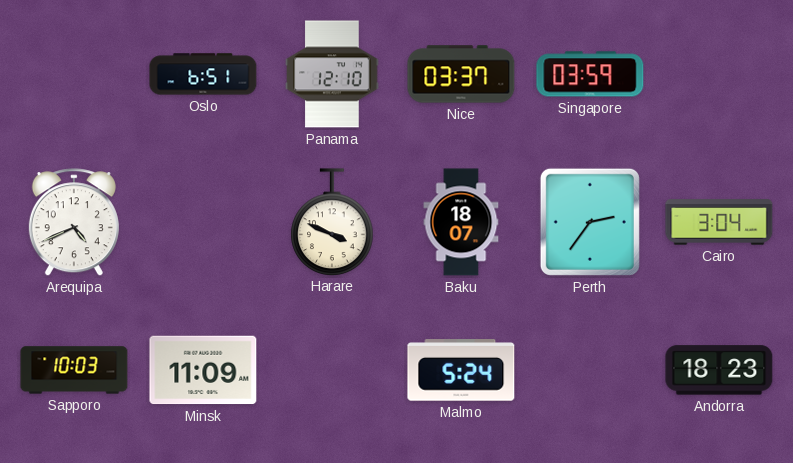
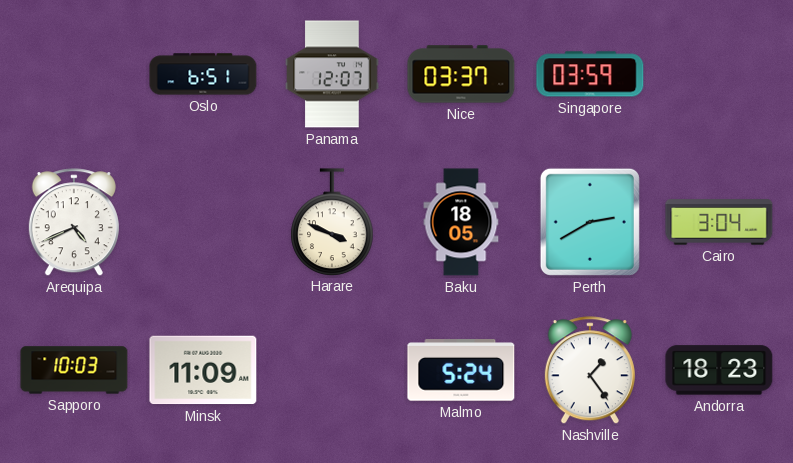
Panama: 12:10 -> 12:07 (332, 74)
Baku: 18:07 -> 18:05 (461, 222)
Perth: 2:36 -> 2:40 (590, 222)
Nashville: none -> 1:24 (590, 371)
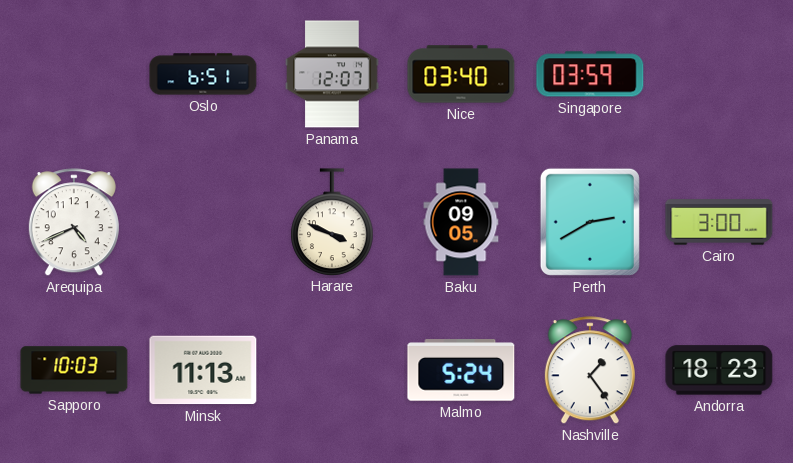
Nice: 03:37 -> 03:40 (461, 74)
Baku: 18:05 -> 09:05 (461, 222)
Cairo: 3:04 -> 3:00 (719, 222)
Minsk: 11:09 -> 11:13 (203, 370)
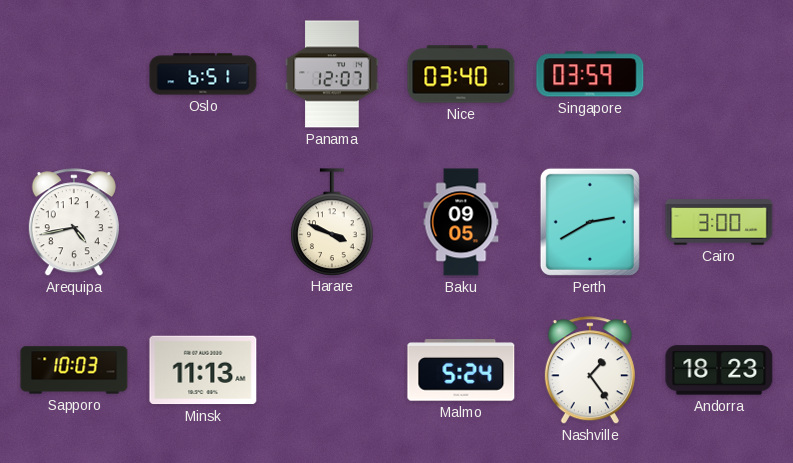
Arequipa: 4:41 -> 4:43 (74, 223)
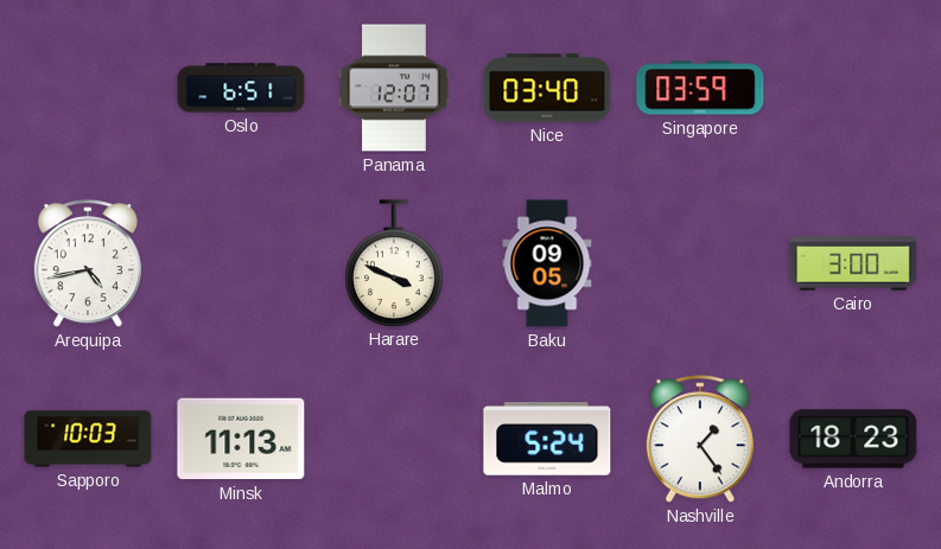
Perth: 2:40 -> none (590, 222)
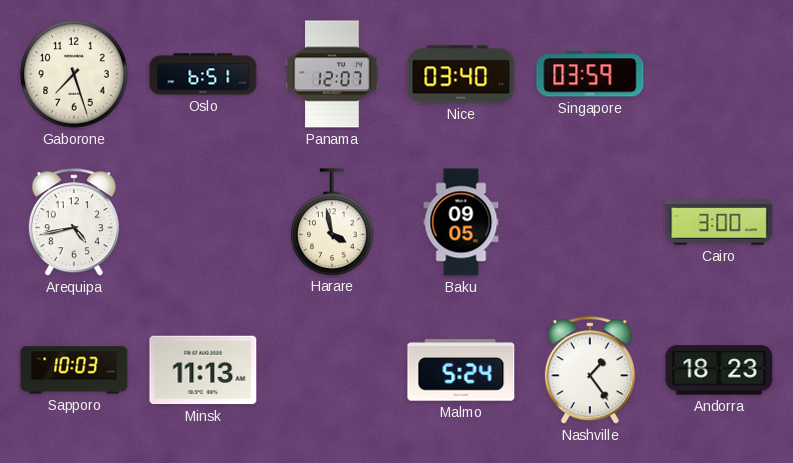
Gaborone: none -> 7:27 (74, 74)
Harare: 3:49 -> 3:58 (332, 222)
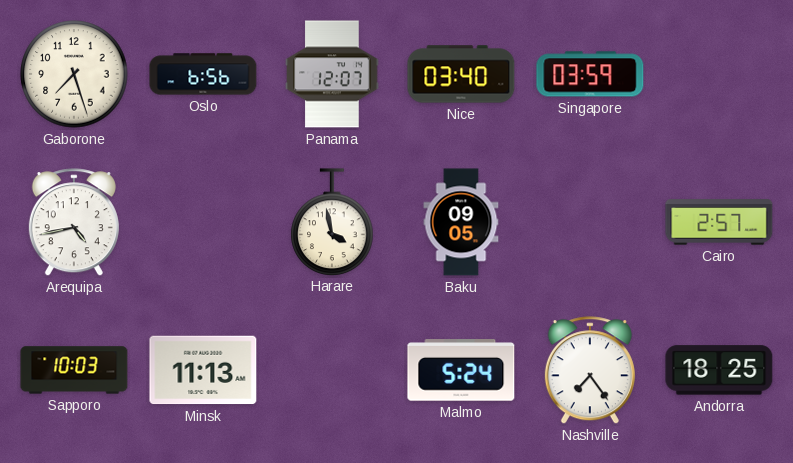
Oslo: 6:51 -> 6:56 (203, 74)
Cairo: 3:00 -> 2:57 (719, 222)
Nashville: 1:24 -> 7:24 (590, 371)
Andorra: 18:23 -> 18:25 (719, 370)
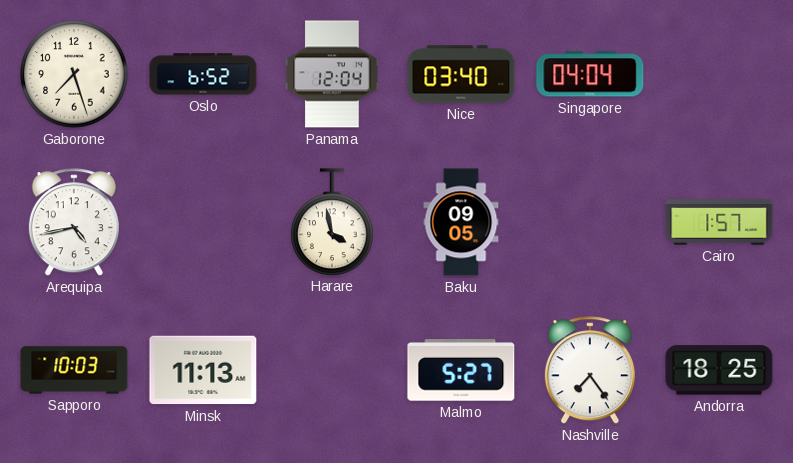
Oslo: 6:56 -> 6:52 (203, 74)
Panama: 12:07 -> 12:04 (332, 74)
Singapore: 03:59 -> 04:04 (590, 74)
Cairo: 2:57 -> 1:57 (719, 222)
Malmo: 5:24 -> 5:27 (461, 370)
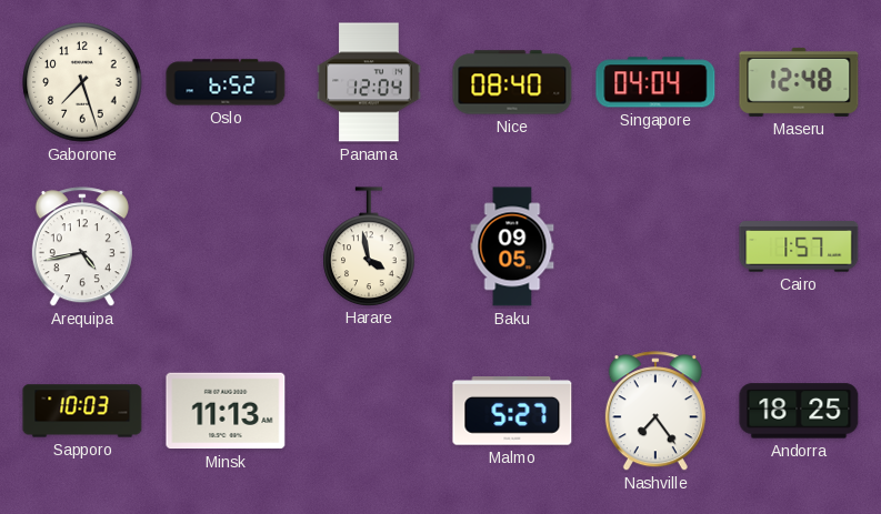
Nice: 03:40 -> 08:40 (512, 82)
Maseru: none -> 12:48 (799, 82)
